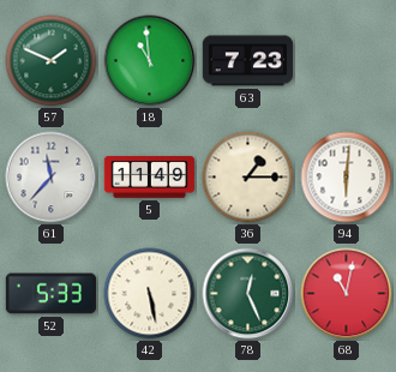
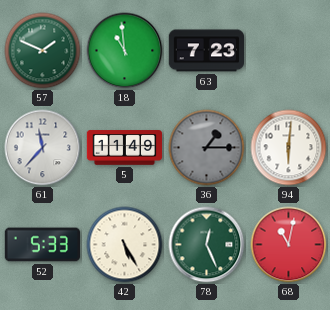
36 dial: cream -> grey (207, 148)
42: 5:28 -> 5:25 (125, 245)
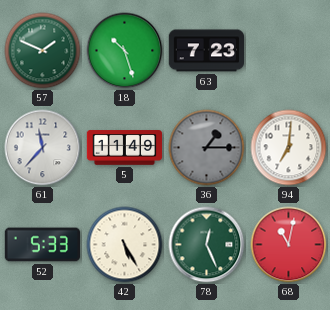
18: 10:59 -> 10:27 (125, 51)
94: 6:01 -> 7:01 (289, 148)
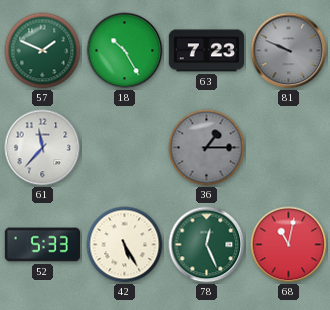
18: 10:27 -> 10:25 (125, 51)
81: none -> 9:49 (289, 51)
5: 11:49 -> none (125, 148)
94: 7:01 -> none (289, 148)
